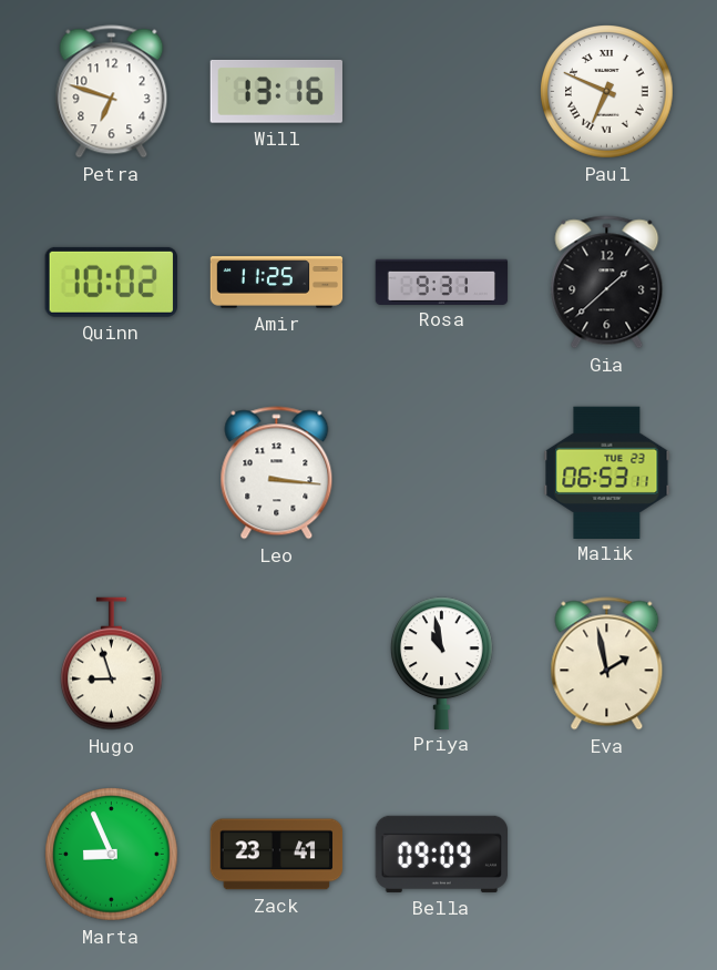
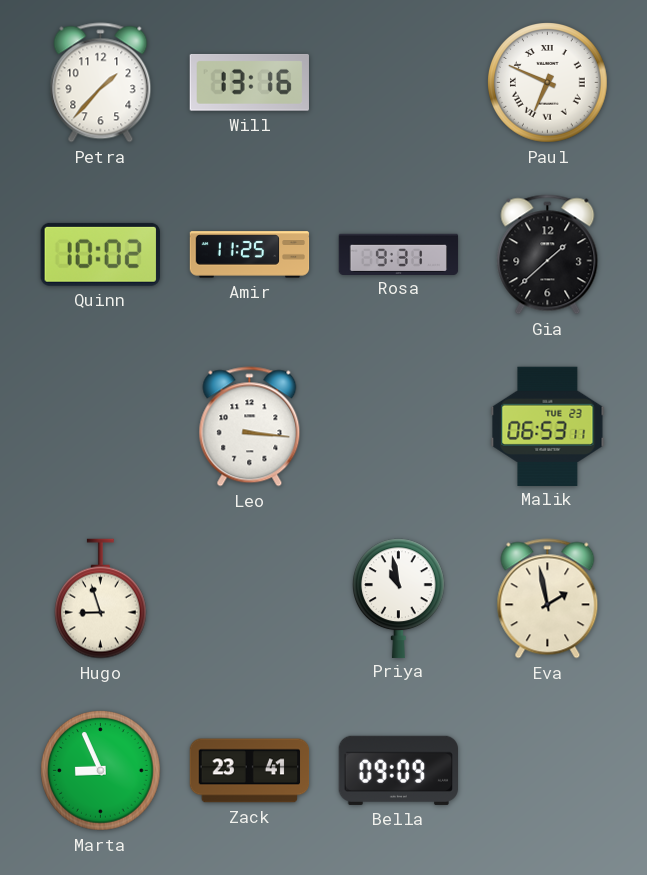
Petra: 6:48 -> 1:37 (101, 83)
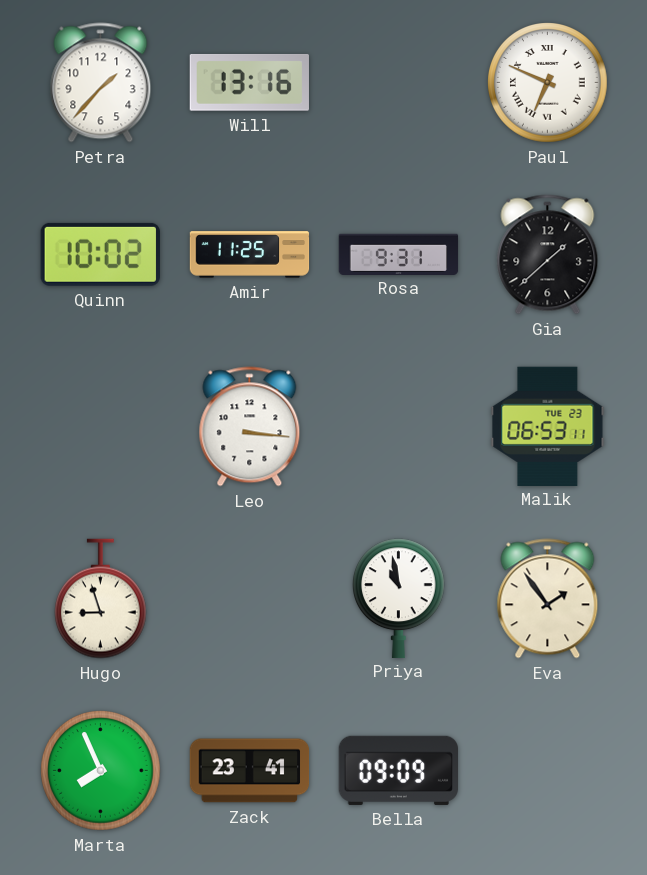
Eva: 1:58 -> 1:54 (548, 599)
Marta: 8:56 -> 7:56 (101, 771)
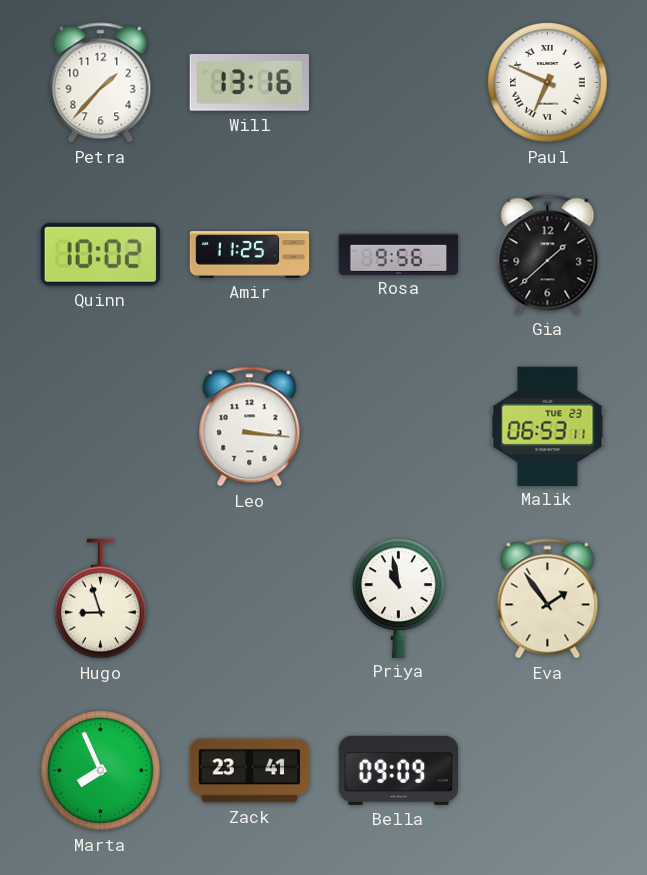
Rosa: 9:31 -> 9:56 (399, 254)
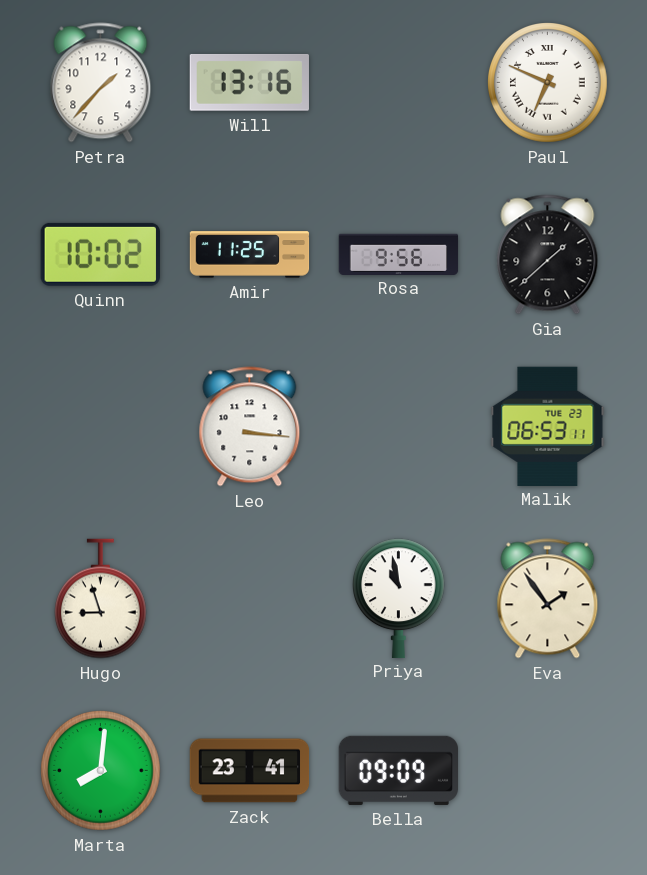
Marta: 7:56 -> 8:01 (101, 771)
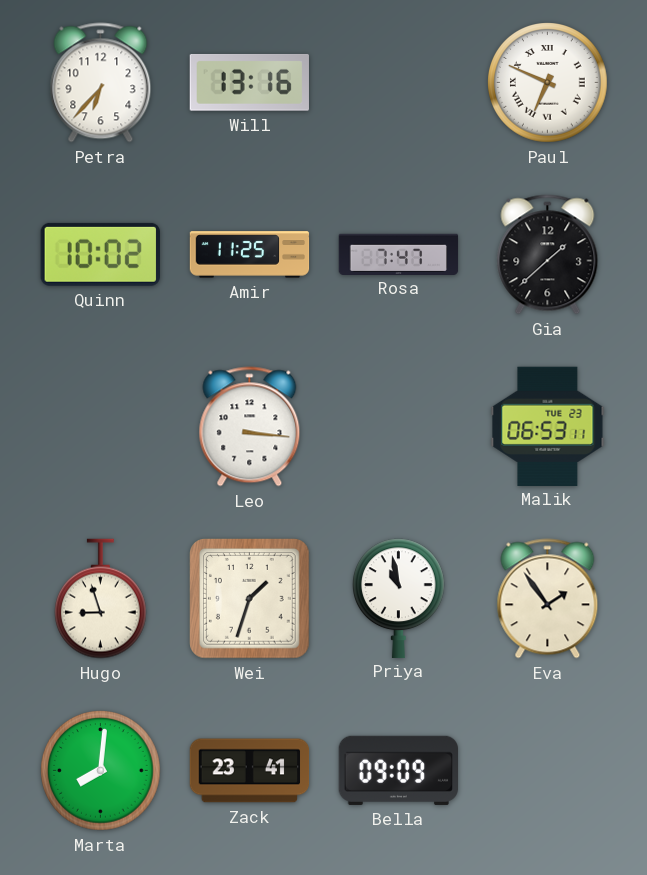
Petra: 1:37 -> 6:37 (101, 83)
Rosa: 9:56 -> 7:47 (399, 254)
Wei: none -> 1:33 (250, 599)
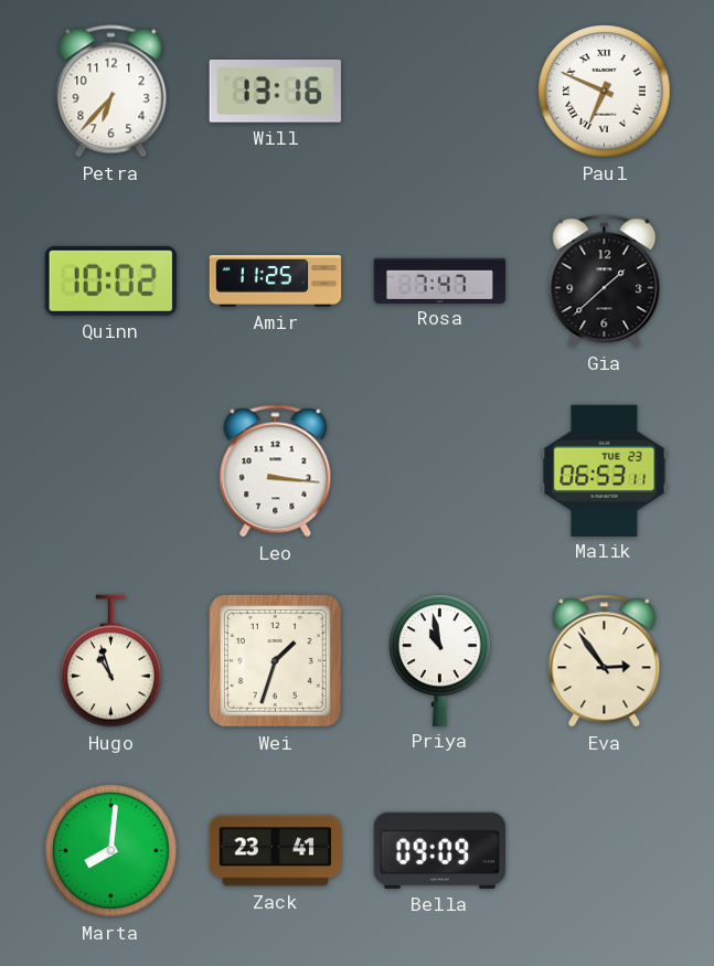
Hugo: 8:57 -> 10:57 (111, 661)
Eva: 1:54 -> 2:54 (605, 661)
